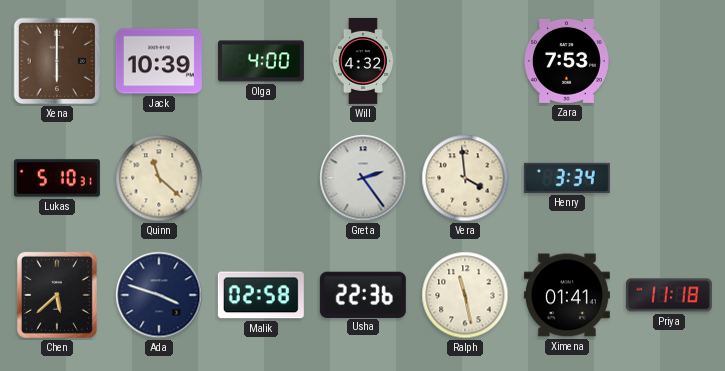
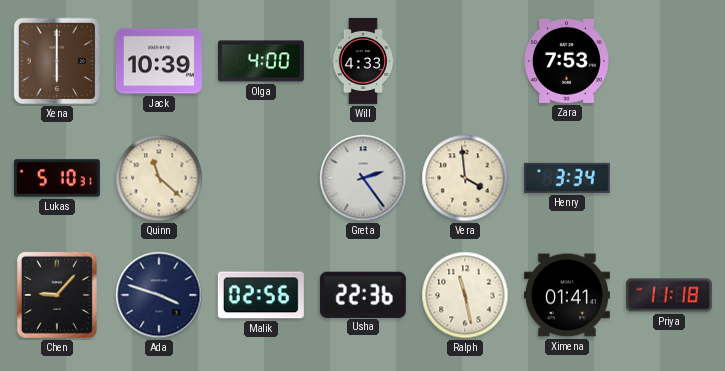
Will: 4:32 -> 4:33 (363, 61)
Chen: 5:38 -> 9:07 (57, 295)
Malik: 02:58 -> 02:56 (261, 295)
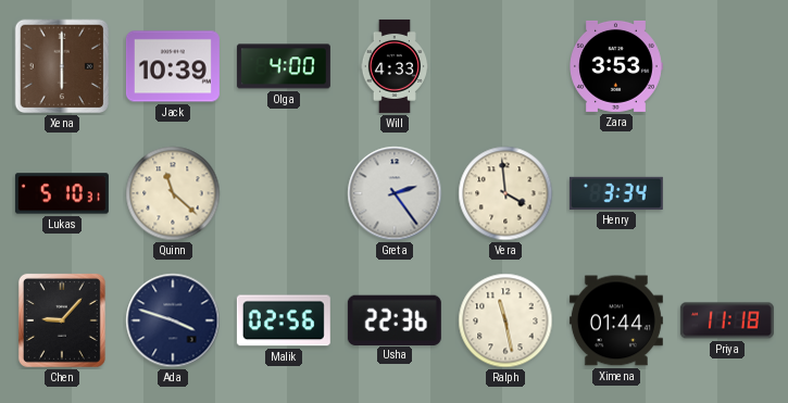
Zara: 7:53 -> 3:53 (616, 66)
Ximena: 01:41 -> 01:44 (616, 320)
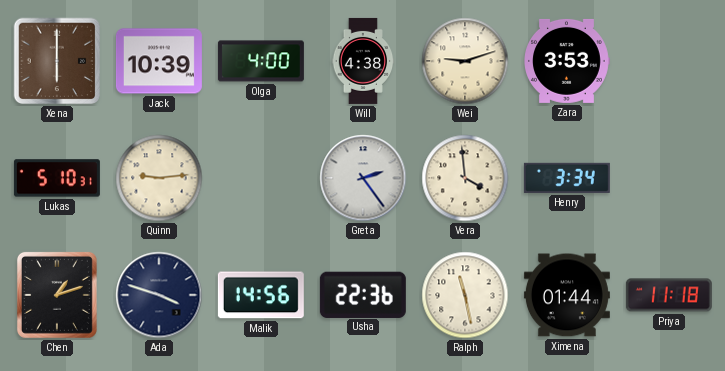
Will: 4:33 -> 4:38 (363, 61)
Wei: none -> 9:12 (465, 61)
Quinn: 11:22 -> 9:14 (159, 178)
Chen: 9:07 -> 1:12 (57, 295)
Malik: 02:56 -> 14:56 (261, 295)
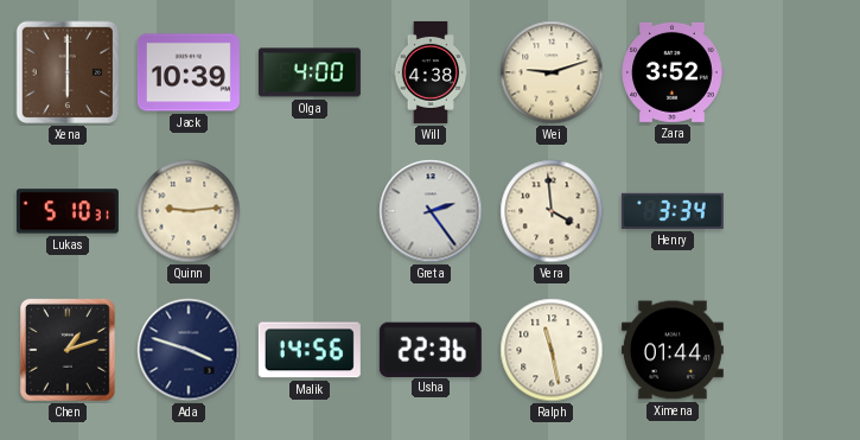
Zara: 3:53 -> 3:52 (673, 72)
Priya: 11:18 -> none (669, 295)
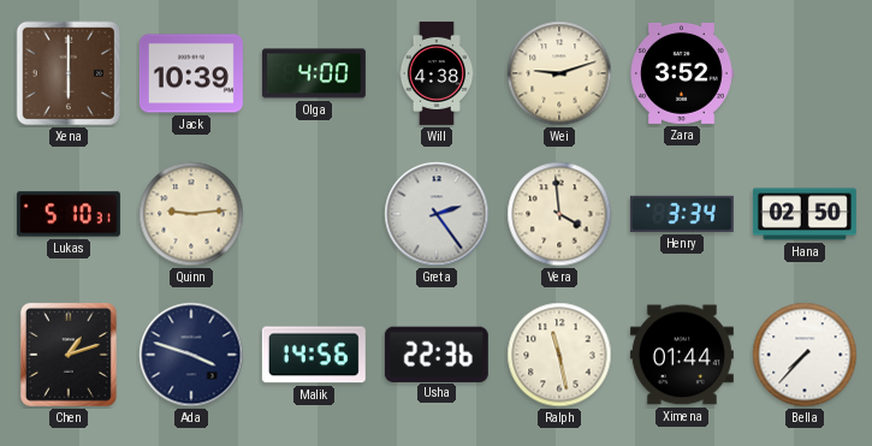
Hana: none -> 02:50 (805, 214)
Bella: none -> 7:37 (805, 355)
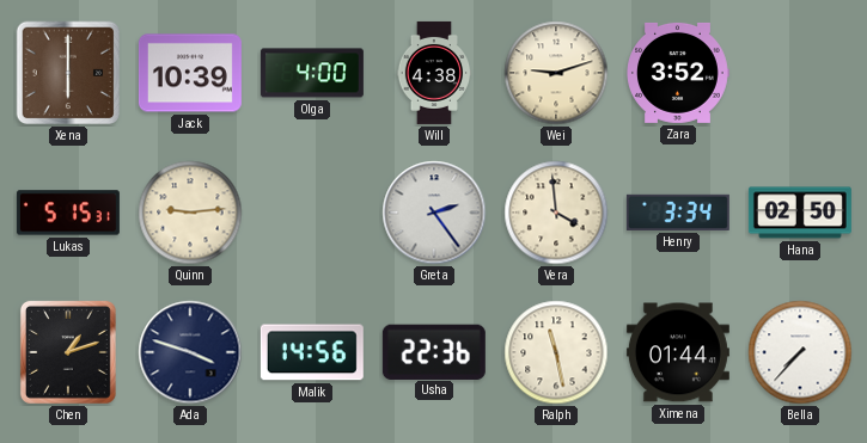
Lukas: 5:10 -> 5:15 (68, 213)
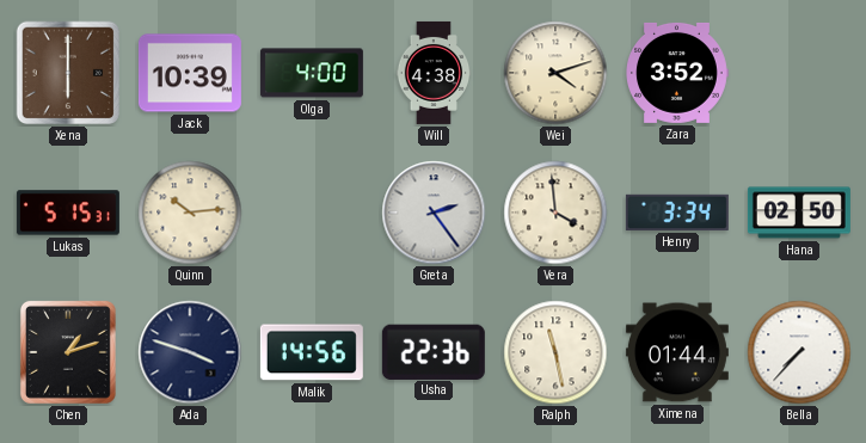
Wei: 9:12 -> 4:12 (555, 73)
Quinn: 9:14 -> 10:14 (190, 213)
